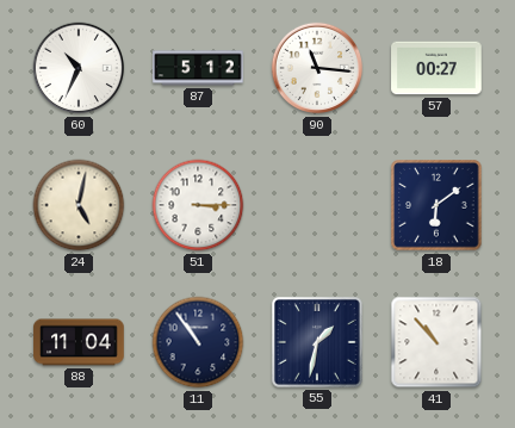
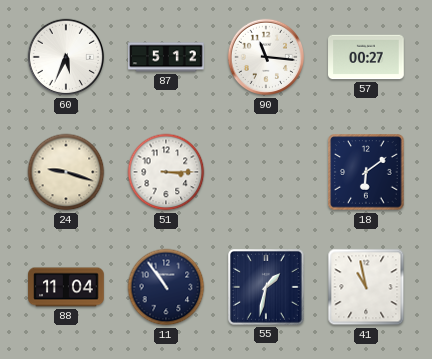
60: 10:34 -> 5:34 (66, 57)
24: 5:02 -> 9:18 (66, 172)
41: 10:53 -> 10:58 (366, 287)
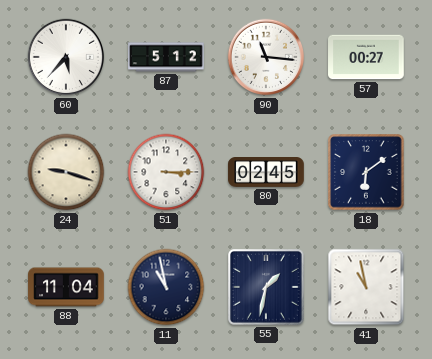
60: 5:34 -> 5:37 (66, 57)
80: none -> 02:45 (266, 173)
11: 10:54 -> 10:58 (166, 287)
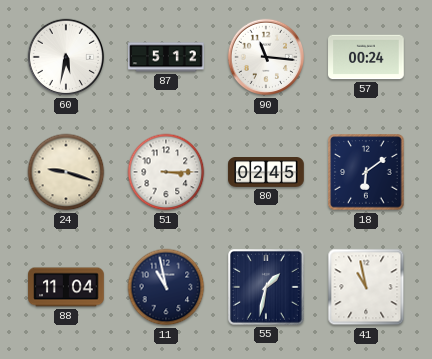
60: 5:37 -> 5:32 (66, 57)
57: 00:27 -> 00:24 (366, 57)
